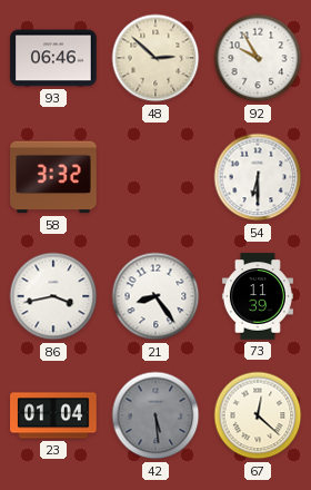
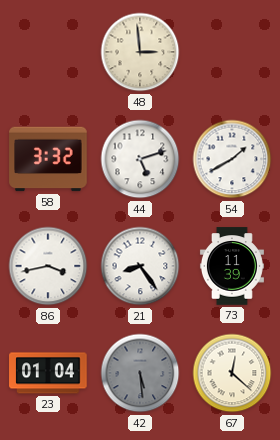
93: 06:46 -> none (53, 58)
48: 2:52 -> 2:59 (140, 52)
92: 9:55 -> none (258, 58)
44: none -> 5:12 (140, 159)
54: 6:30 -> 1:40 (232, 159)
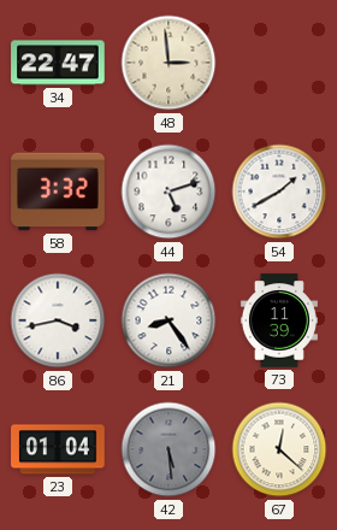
34: none -> 22:47 (58, 63)
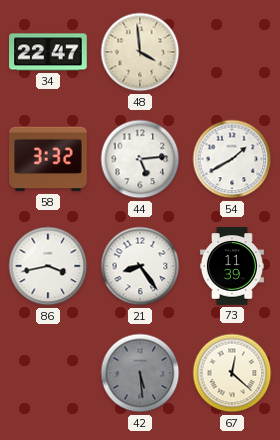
48: 2:59 -> 3:59 (140, 52)
44: 5:12 -> 5:14 (140, 159)
23: 01:04 -> none (58, 449)
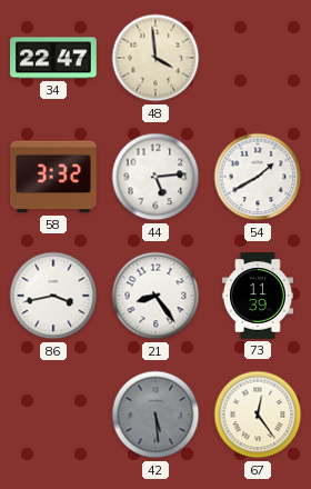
67: 12:22 -> 12:24 (258, 415)
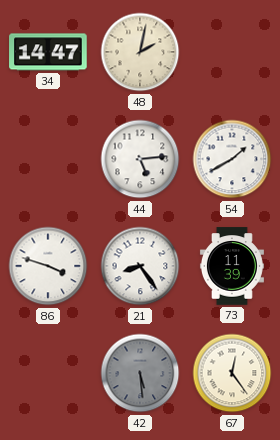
34: 22:47 -> 14:47 (48, 52)
48: 3:59 -> 2:02 (140, 52)
58: 3:32 -> none (53, 177)
86: 3:43 -> 3:48 (48, 266)
